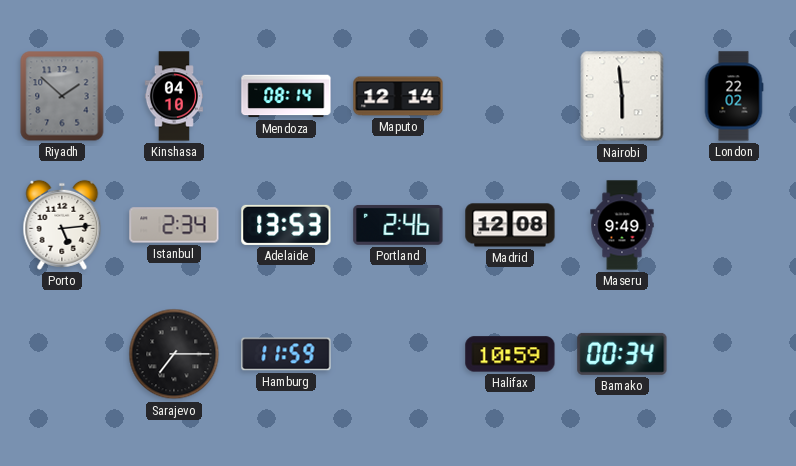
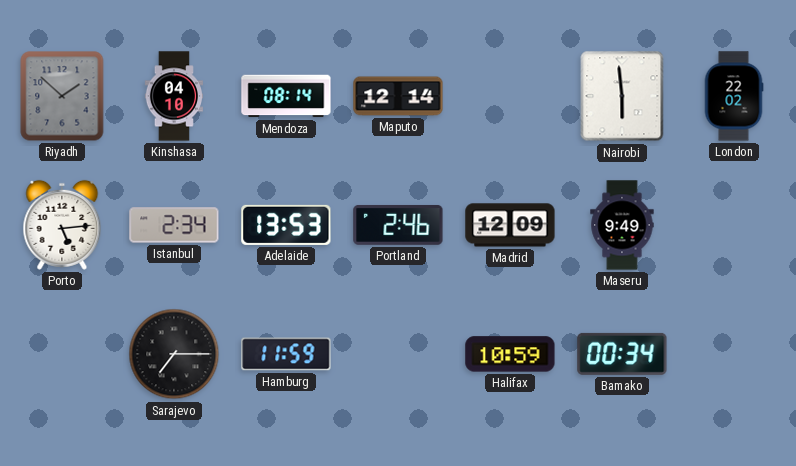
Madrid: 12:08 -> 12:09 (510, 225)
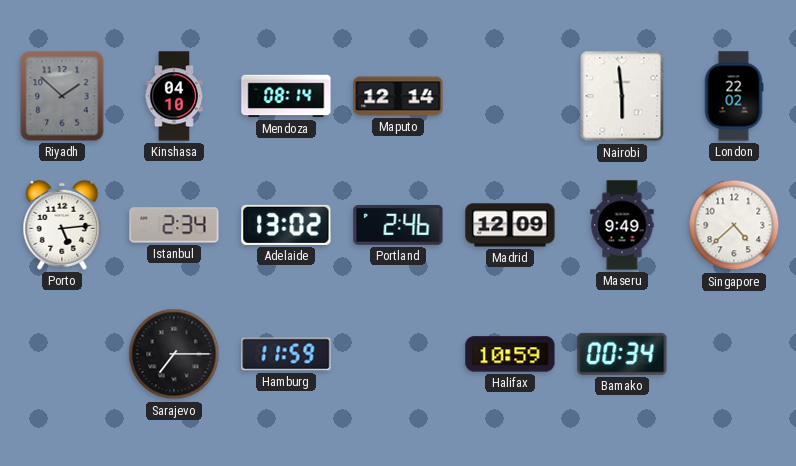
Adelaide: 13:53 -> 13:02 (286, 225)
Singapore: none -> 4:38 (734, 225)
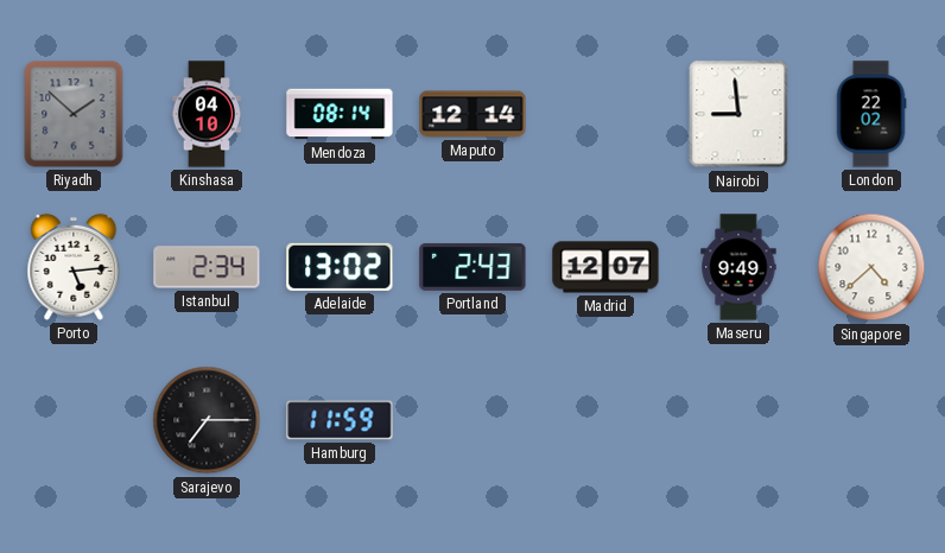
Nairobi: 5:59 -> 8:59 (738, 114)
Portland: 2:46 -> 2:43 (472, 267)
Madrid: 12:09 -> 12:07 (605, 267)
Halifax: 10:59 -> none (510, 354)
Bamako: 00:34 -> none (622, 354)
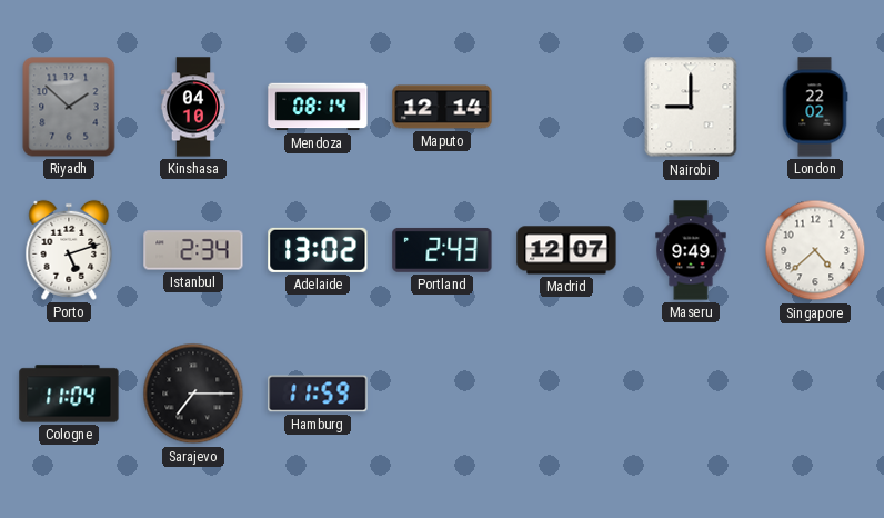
Nairobi: 8:59 -> 9:00 (691, 107)
Porto: 5:14 -> 5:12 (69, 250)
Cologne: none -> 11:04 (69, 394)
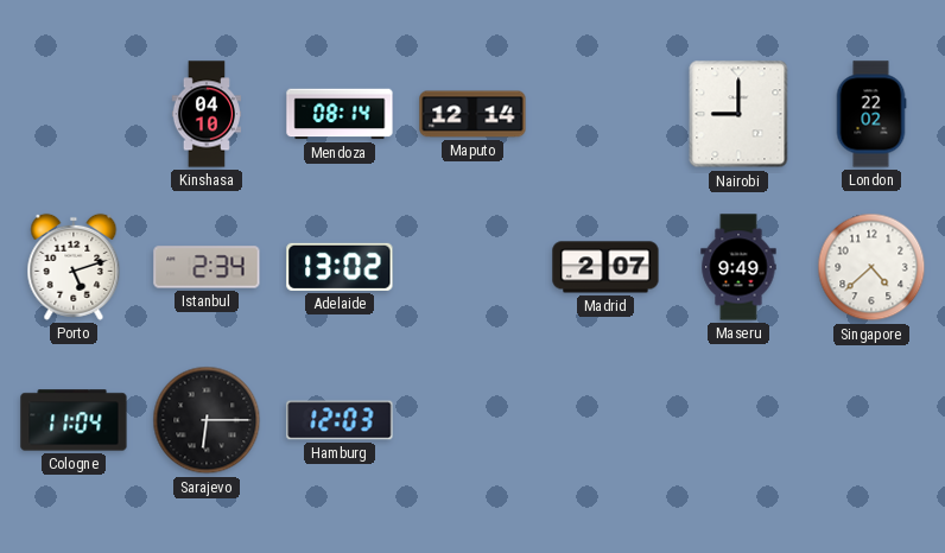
Riyadh: 1:52 -> none (69, 107)
Portland: 2:43 -> none (442, 250)
Madrid: 12:07 -> 2:07 (605, 267)
Sarajevo: 7:15 -> 6:15 (207, 420)
Hamburg: 11:59 -> 12:03 (340, 420)
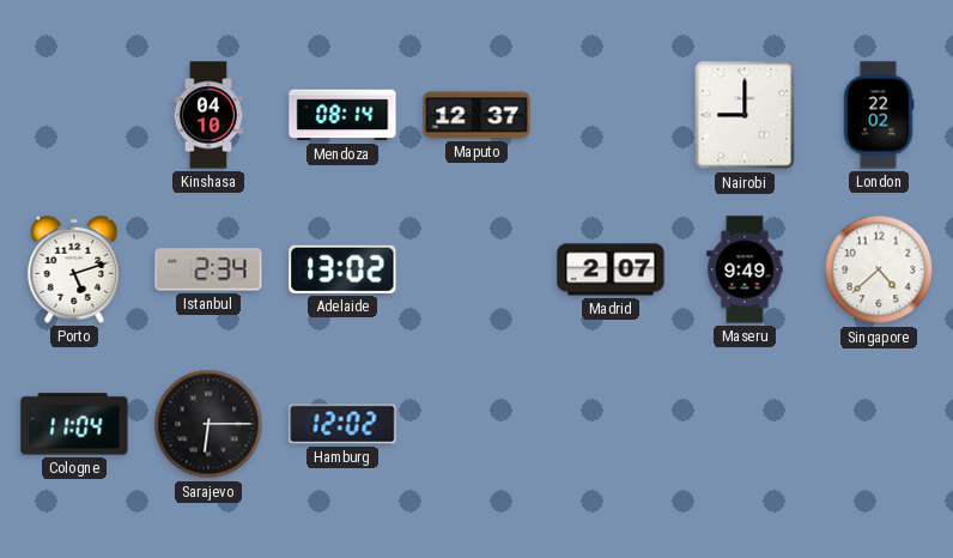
Maputo: 12:14 -> 12:37 (476, 115)
Hamburg: 12:03 -> 12:02 (342, 424)
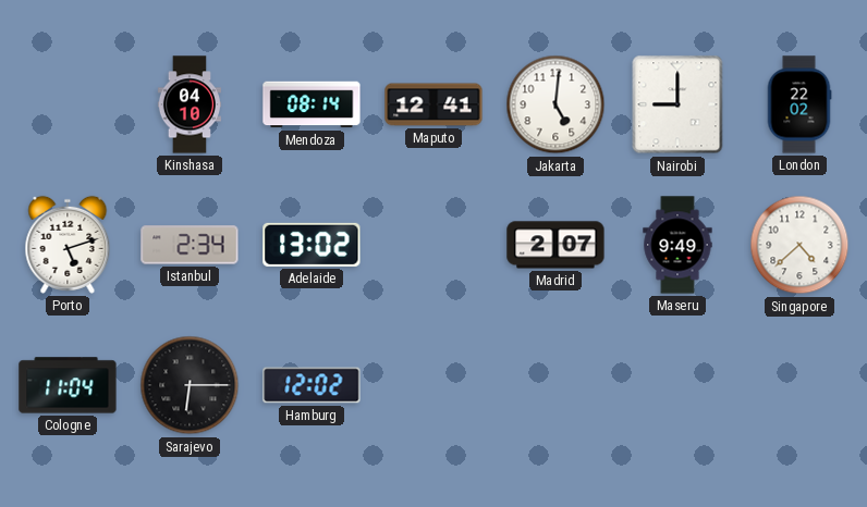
Maputo: 12:37 -> 12:41 (433, 104)
Jakarta: none -> 5:01 (555, 104)
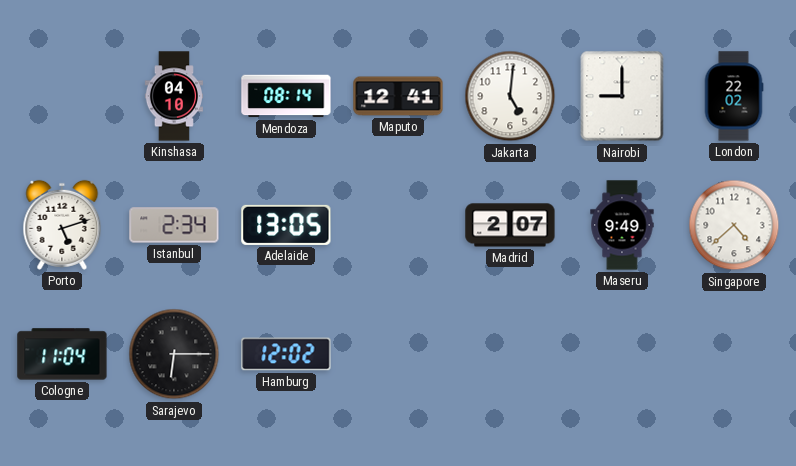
Adelaide: 13:02 -> 13:05 (286, 225)
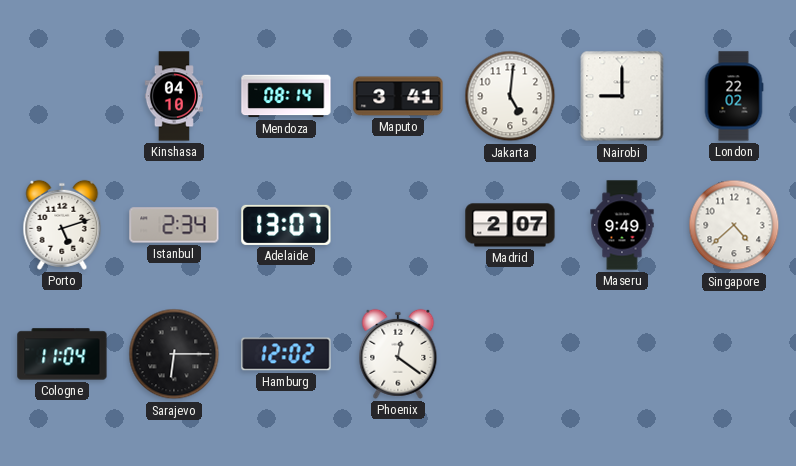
Maputo: 12:41 -> 3:41 (398, 96)
Adelaide: 13:05 -> 13:07 (286, 225)
Phoenix: none -> 12:21 (398, 354)
